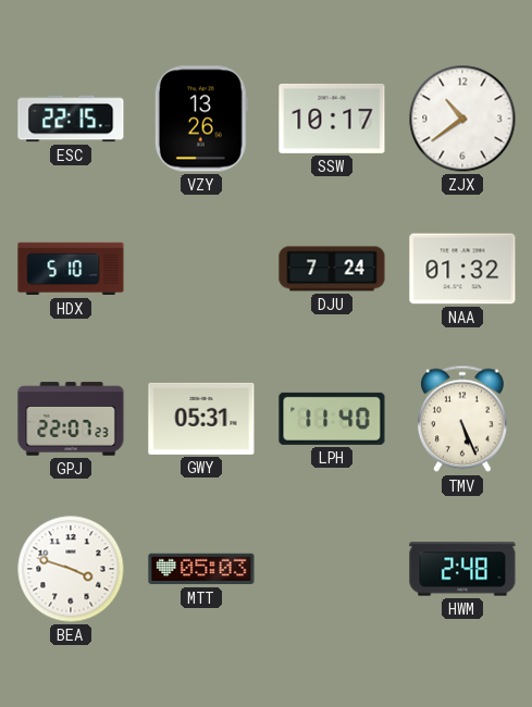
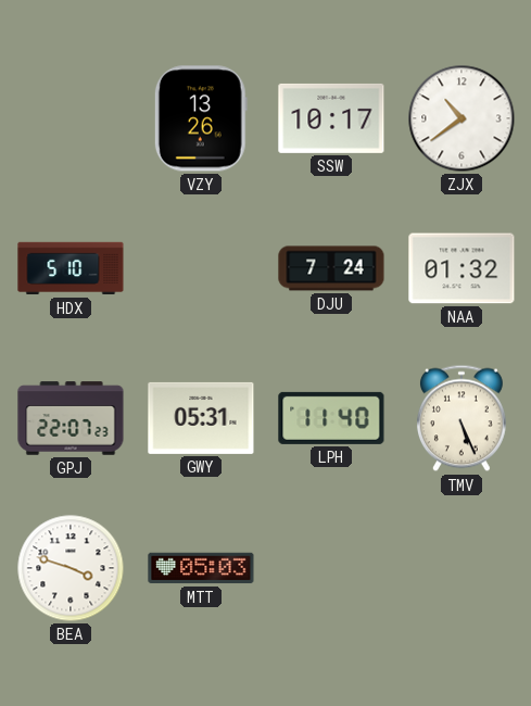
ESC: 22:15 -> none (71, 119)
HWM: 2:48 -> none (462, 569)
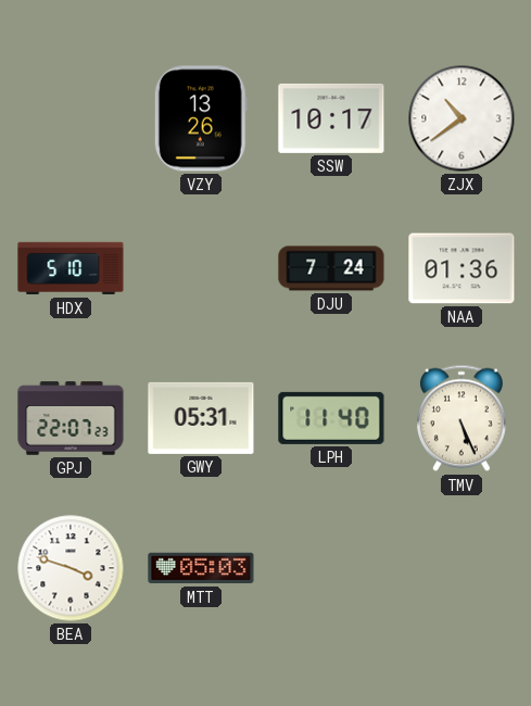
NAA: 01:32 -> 01:36 (462, 268)
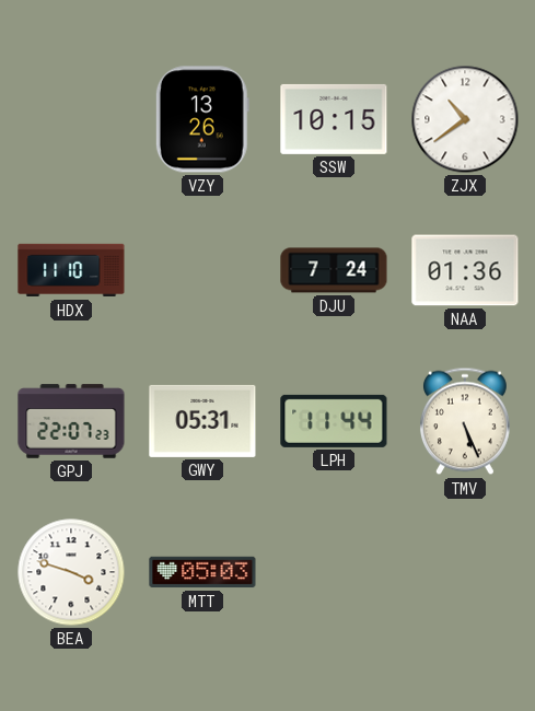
SSW: 10:17 -> 10:15 (334, 119)
HDX: 5:10 -> 11:10 (71, 270)
LPH: 11:40 -> 11:44 (334, 421)
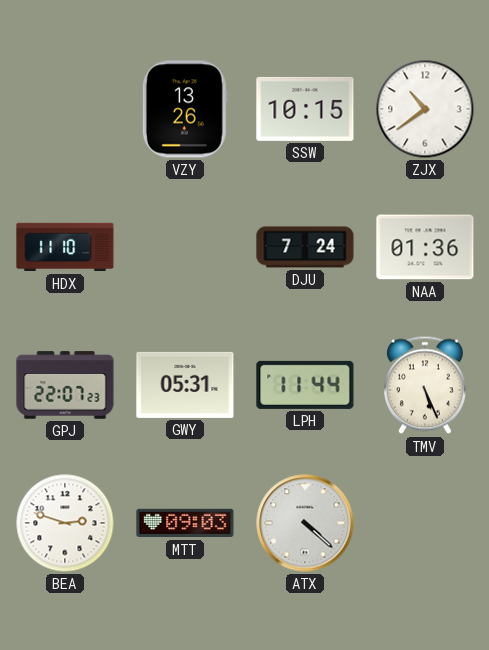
BEA: 3:48 -> 2:48 (65, 523)
MTT: 05:03 -> 09:03 (185, 523)
ATX: none -> 4:22 (305, 523)
